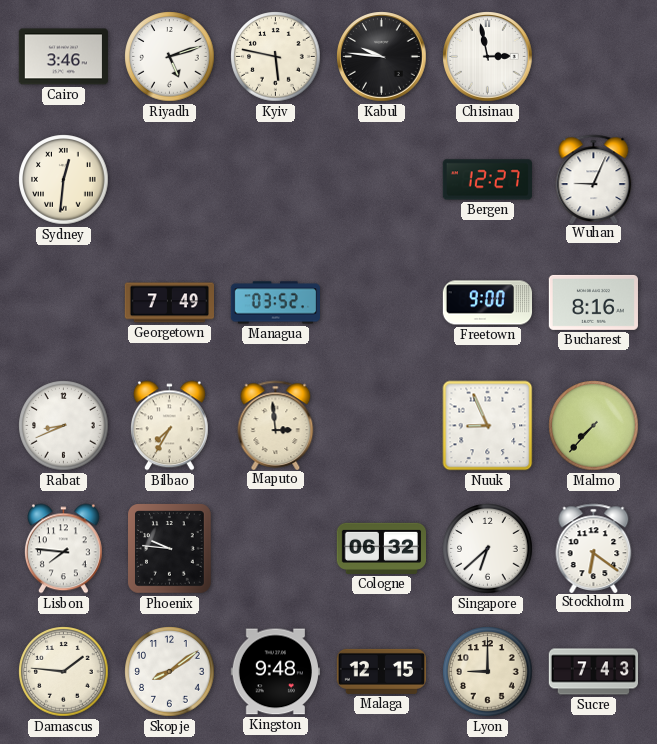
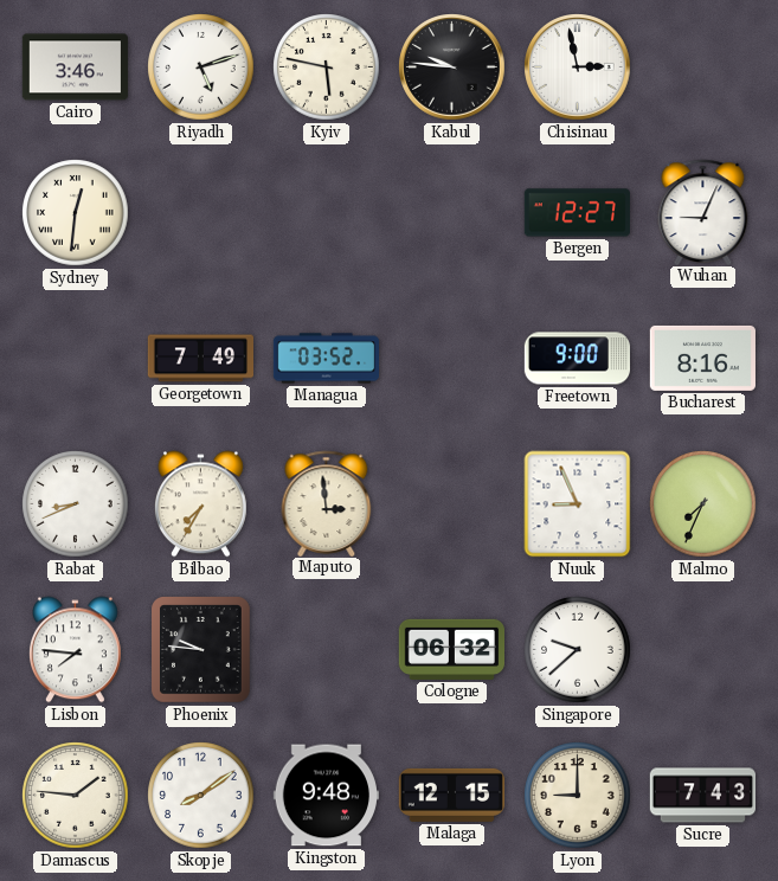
Malmo: 7:37 -> 7:34 (703, 504)
Singapore: 6:38 -> 9:38 (578, 650)
Stockholm: 6:21 -> none (594, 548)
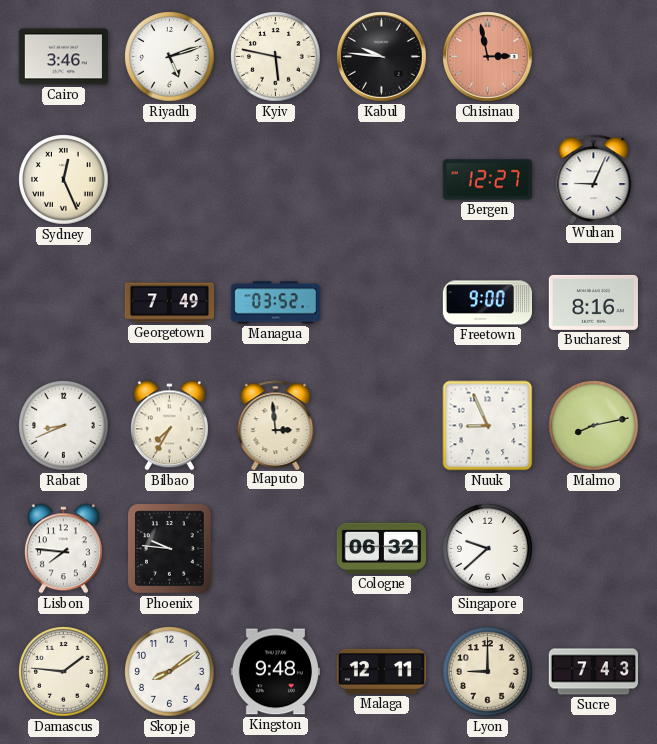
Chisinau dial: white -> salmon (488, 57)
Sydney: 12:31 -> 12:26 (64, 180)
Malmo: 7:34 -> 8:13 (594, 426)
Malaga: 12:15 -> 12:11 (381, 671)
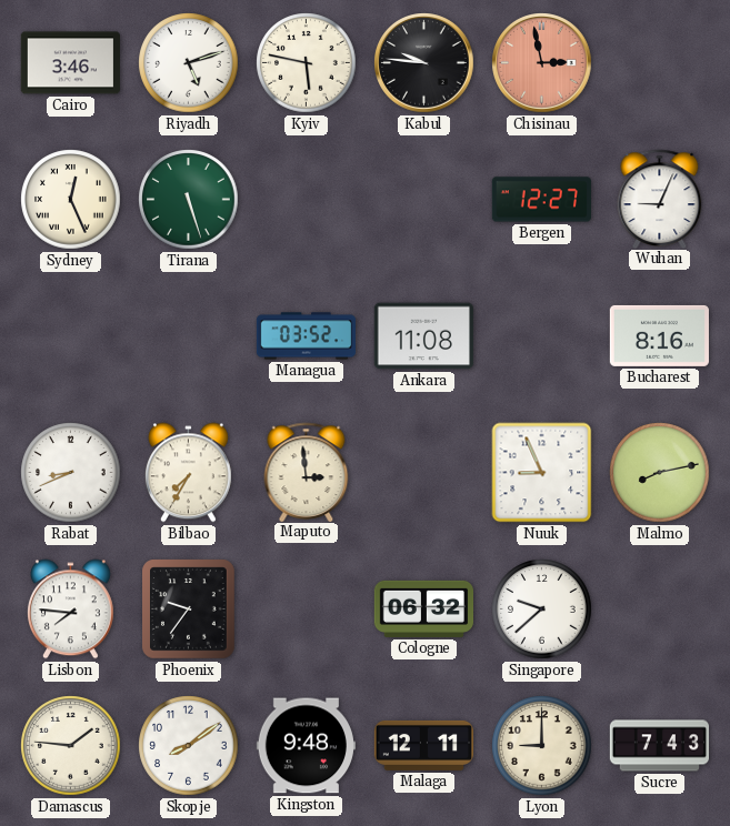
Tirana: none -> 5:27 (189, 200)
Georgetown: 7:49 -> none (169, 303)
Ankara: none -> 11:08 (423, 336)
Freetown: 9:00 -> none (487, 303)
Phoenix: 9:46 -> 9:36 (189, 610)
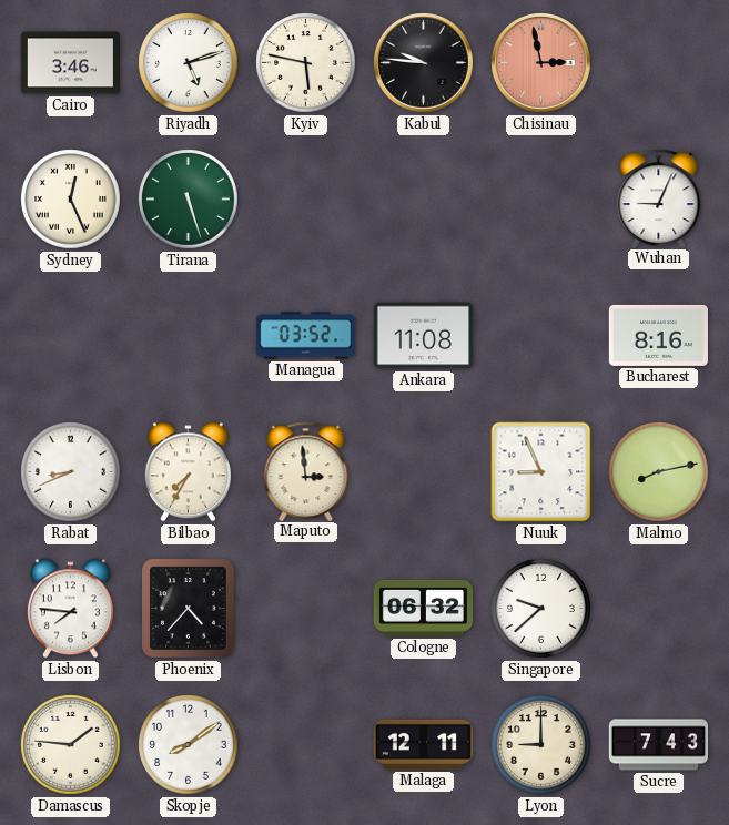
Bergen: 12:27 -> none (541, 200)
Phoenix: 9:36 -> 4:37 (189, 609)
Kingston: 9:48 -> none (306, 746)
